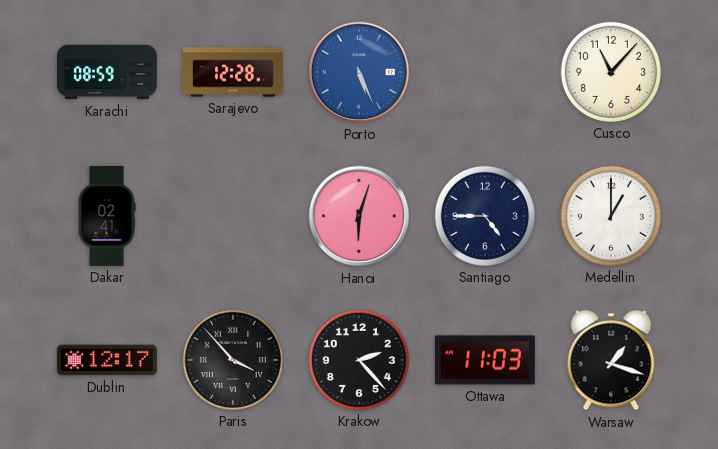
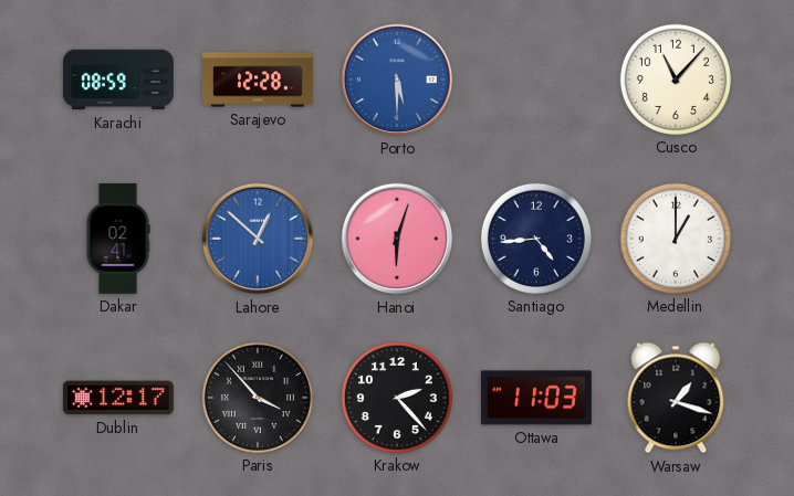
Porto: 5:26 -> 5:30 (397, 80)
Lahore: none -> 12:52 (258, 239)
Santiago: 4:45 -> 4:44 (536, 239)
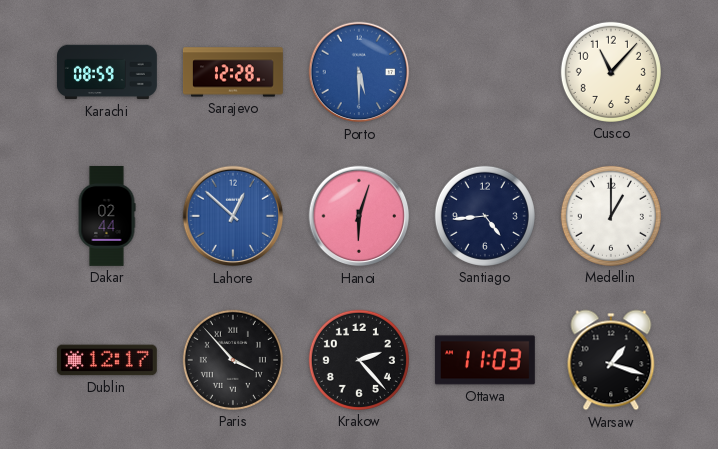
Dakar: 02:41 -> 02:44 (107, 216)
